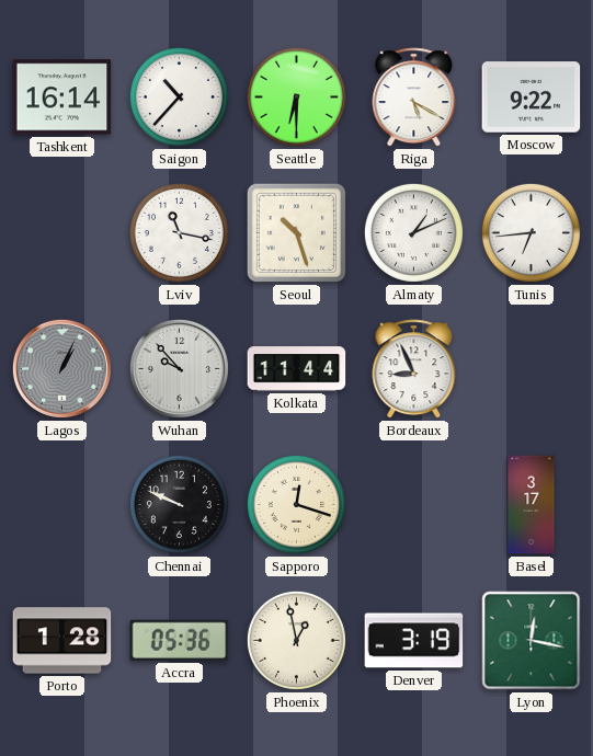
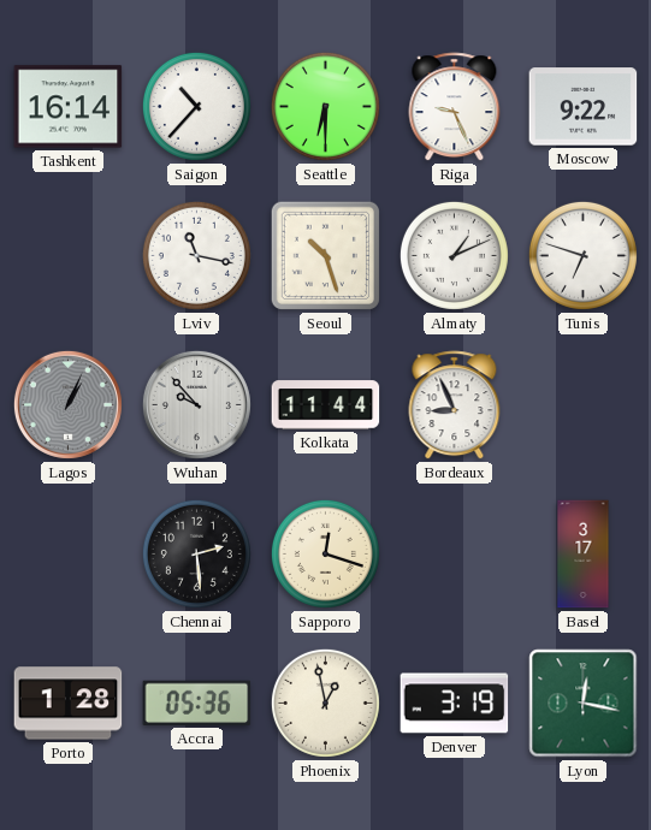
Riga: 5:20 -> 9:26 (455, 107)
Tunis: 6:44 -> 6:48 (582, 255)
Chennai: 9:49 -> 2:29 (196, 553)
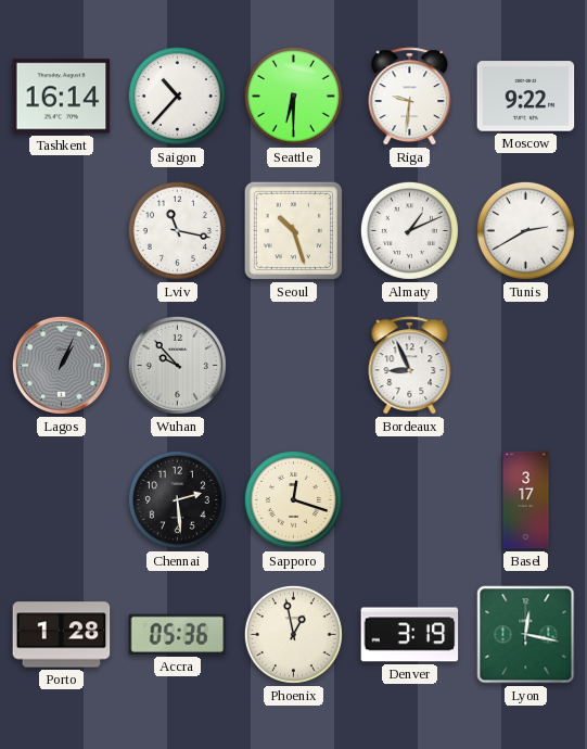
Riga: 9:26 -> 9:31 (410, 97)
Tunis: 6:48 -> 2:40 (525, 230)
Kolkata: 11:44 -> none (326, 405)
